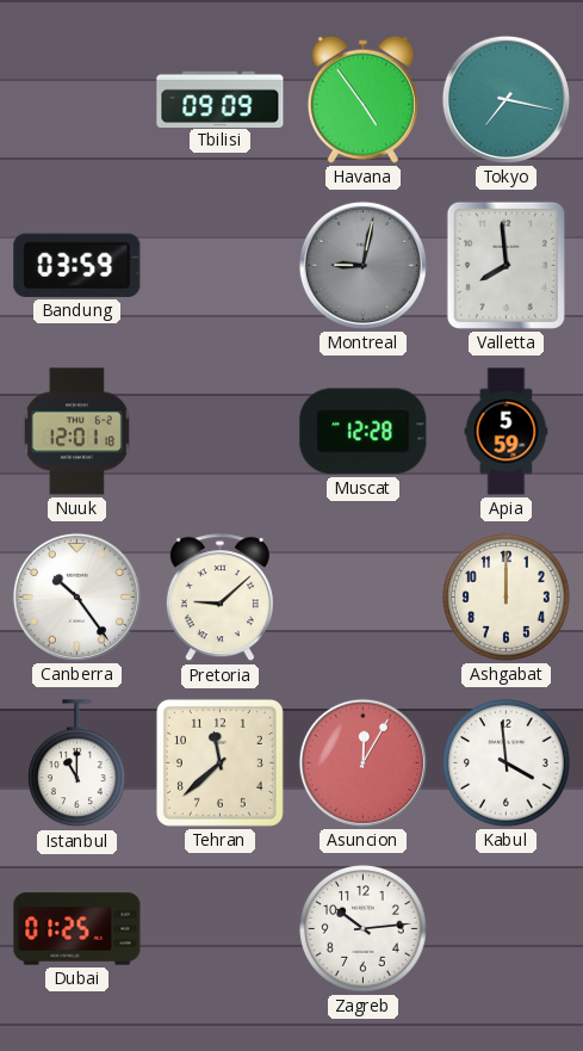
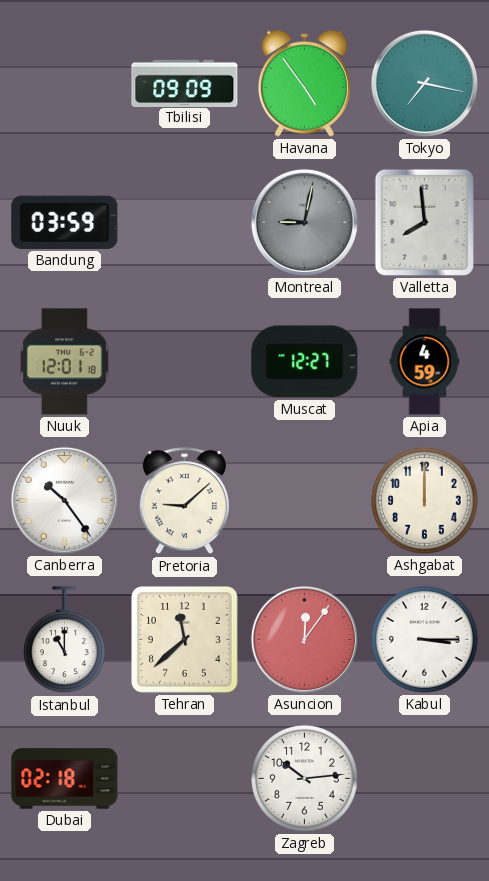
Muscat: 12:28 -> 12:27 (305, 362)
Apia: 5:59 -> 4:59 (425, 362)
Asuncion: 12:05 -> 12:06 (304, 639)
Kabul: 3:59 -> 3:15 (425, 640)
Dubai: 01:25 -> 02:18 (65, 779)
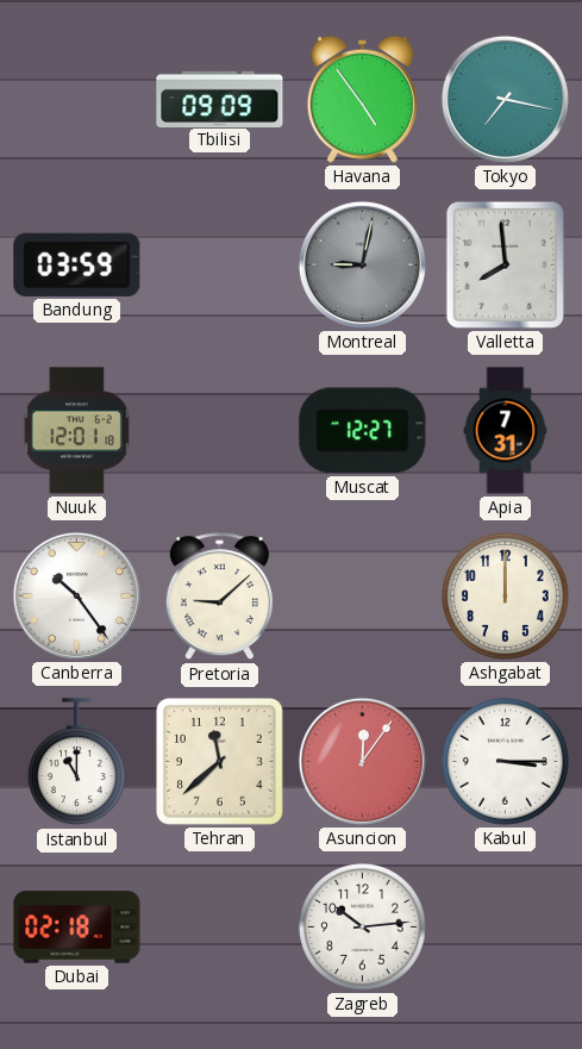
Apia: 4:59 -> 7:31 (506, 431)
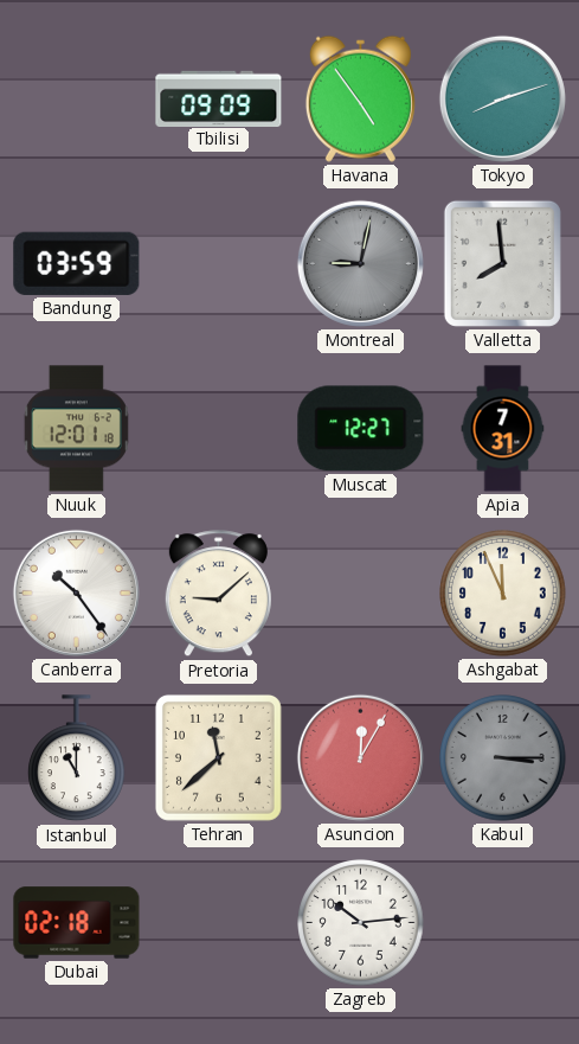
Tokyo: 7:17 -> 8:12 (502, 98)
Ashgabat: 12:00 -> 11:56 (503, 594)
Asuncion: 12:06 -> 12:05 (360, 757)
Kabul dial: white -> grey (503, 758)
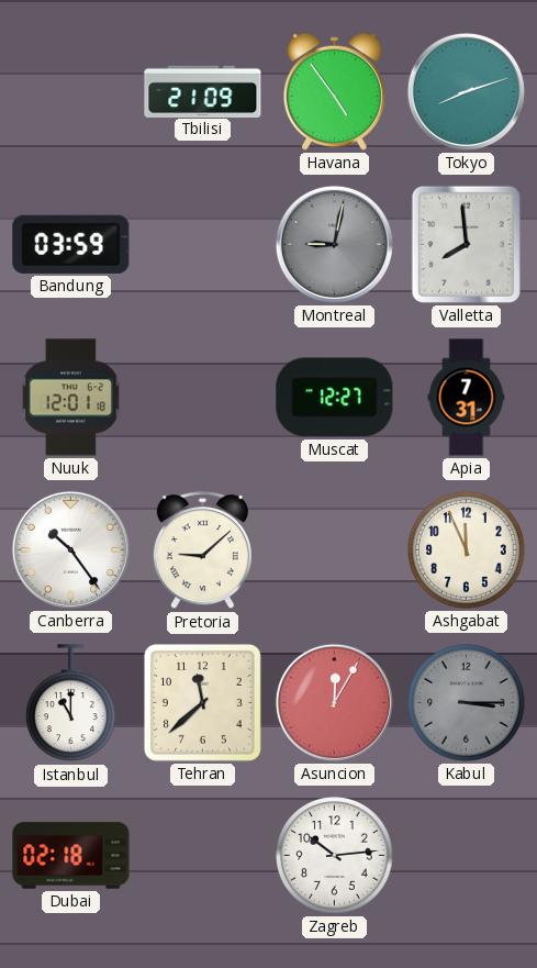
Tbilisi: 09:09 -> 21:09 (203, 91)
